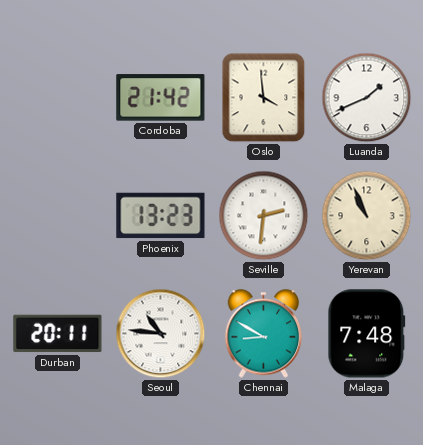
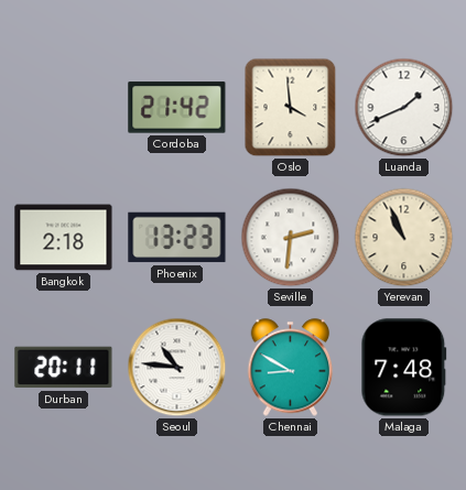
Bangkok: none -> 2:18 (64, 238)
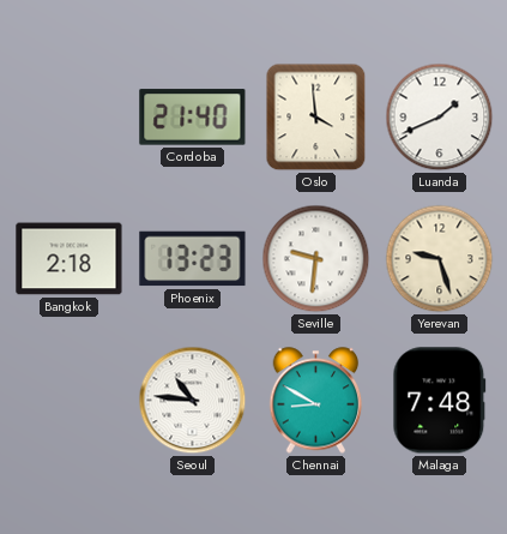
Cordoba: 21:42 -> 21:40 (193, 118)
Seville: 2:31 -> 9:31 (316, 259)
Yerevan: 10:56 -> 9:27 (440, 259)
Durban: 20:11 -> none (64, 368)
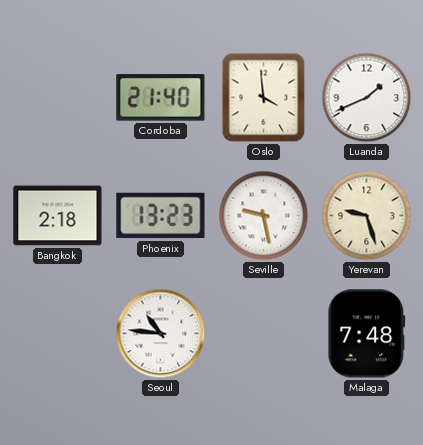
Seville: 9:31 -> 9:28 (264, 216)
Chennai: 8:50 -> none (316, 401)
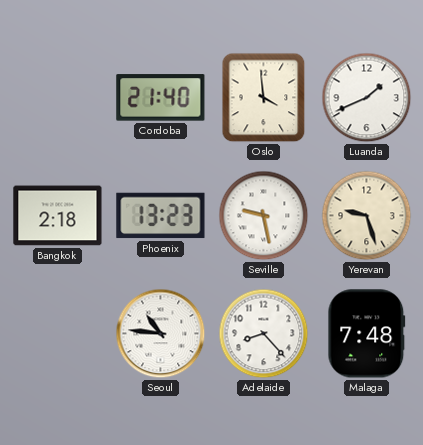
Adelaide: none -> 8:23 (264, 334)
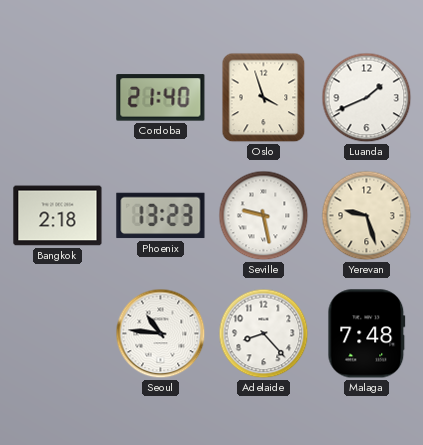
Oslo: 3:59 -> 3:57 (264, 98)
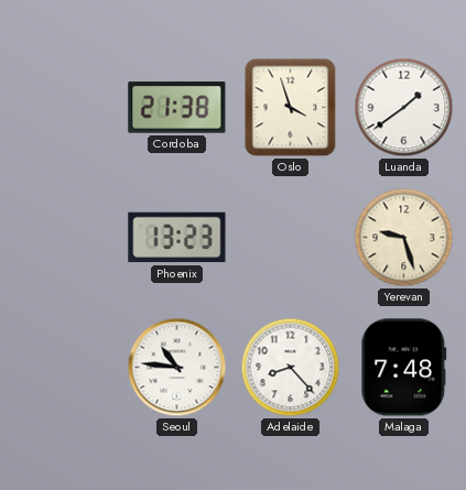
Cordoba: 21:40 -> 21:38 (177, 108)
Luanda: 1:41 -> 1:39 (404, 108)
Bangkok: 2:18 -> none (58, 216)
Seville: 9:28 -> none (264, 216)
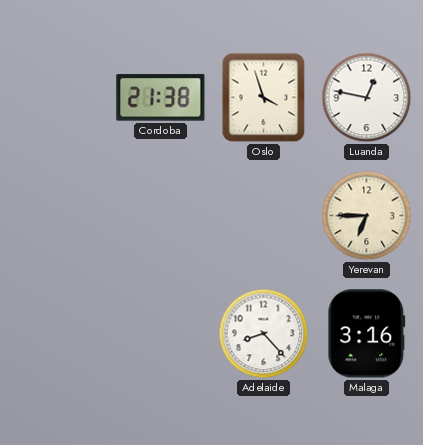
Luanda: 1:39 -> 12:47 (367, 98)
Phoenix: 13:23 -> none (177, 238)
Yerevan: 9:27 -> 6:45 (367, 216)
Seoul: 10:46 -> none (177, 368)
Malaga: 7:48 -> 3:16 (367, 334)
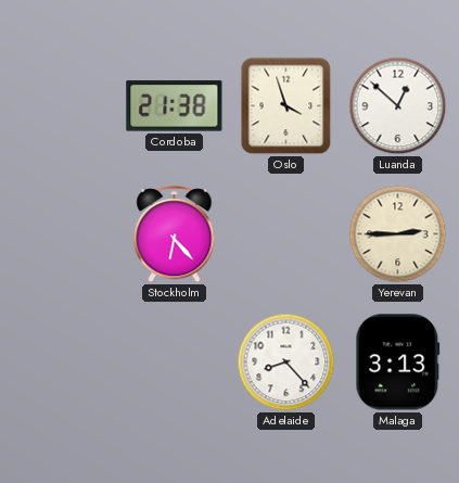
Luanda: 12:47 -> 12:52 (398, 106)
Stockholm: none -> 6:23 (175, 234)
Yerevan: 6:45 -> 2:45 (398, 234)
Malaga: 3:16 -> 3:13 (398, 363)
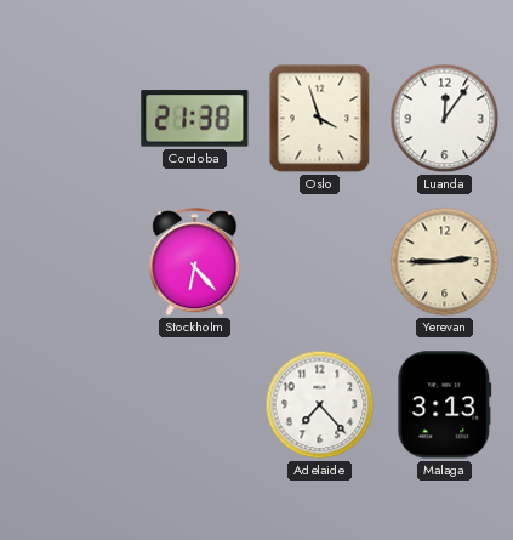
Luanda: 12:52 -> 12:06 (445, 119)
Adelaide: 8:23 -> 7:23 (320, 405)
